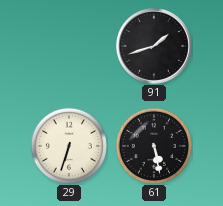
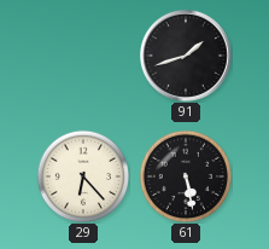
29: 6:33 -> 6:23 (82, 175)
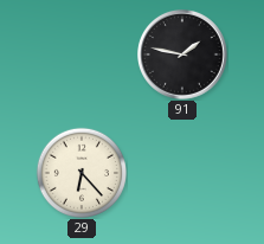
91: 1:42 -> 1:47 (183, 56)
61: 5:28 -> none (185, 175)
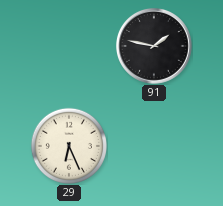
29: 6:23 -> 6:26 (68, 145)
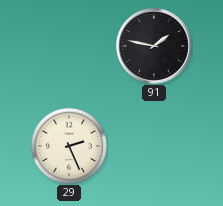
29: 6:26 -> 2:26 (68, 145)
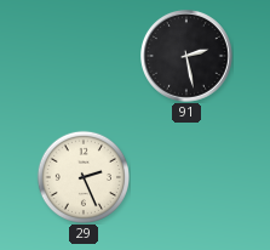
91: 1:47 -> 2:28 (188, 57)
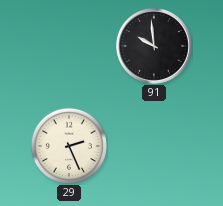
91: 2:28 -> 9:59 (155, 47)
